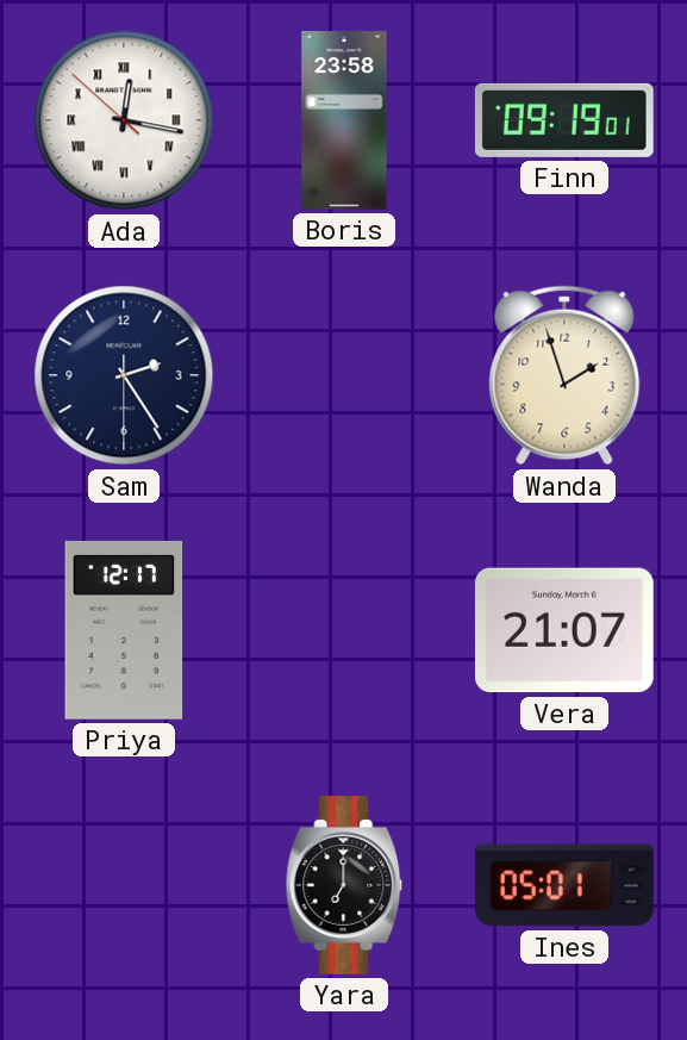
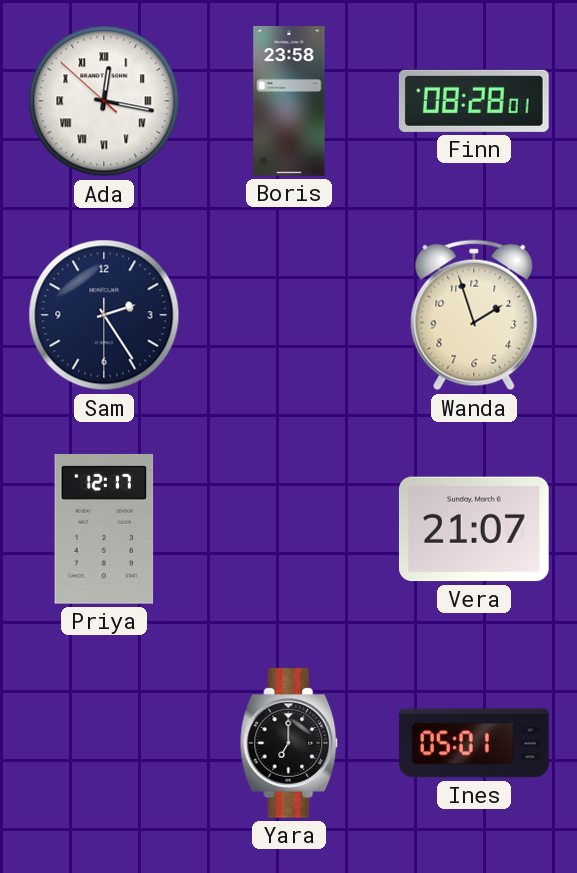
Finn: 09:19 -> 08:28 (474, 101)
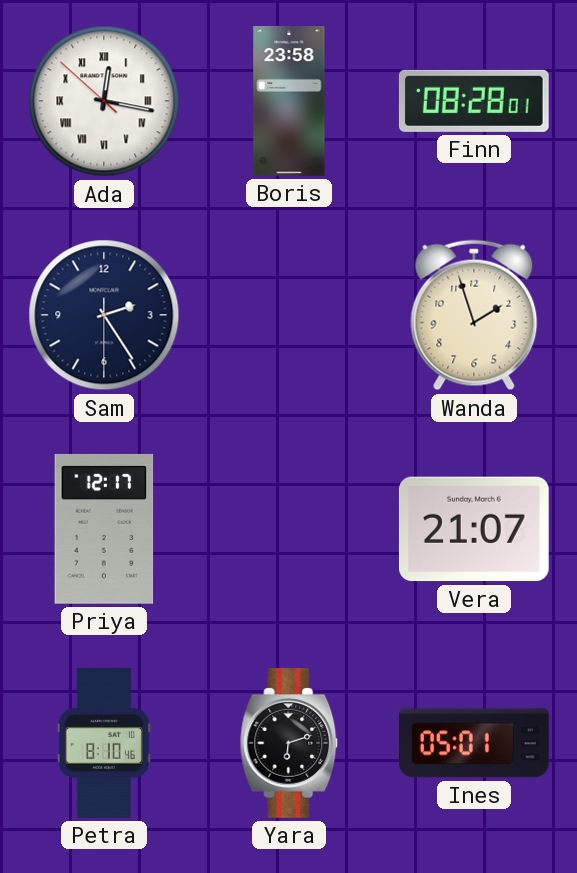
Petra: none -> 8:10 (104, 744)
Yara: 7:00 -> 6:12 (289, 744)
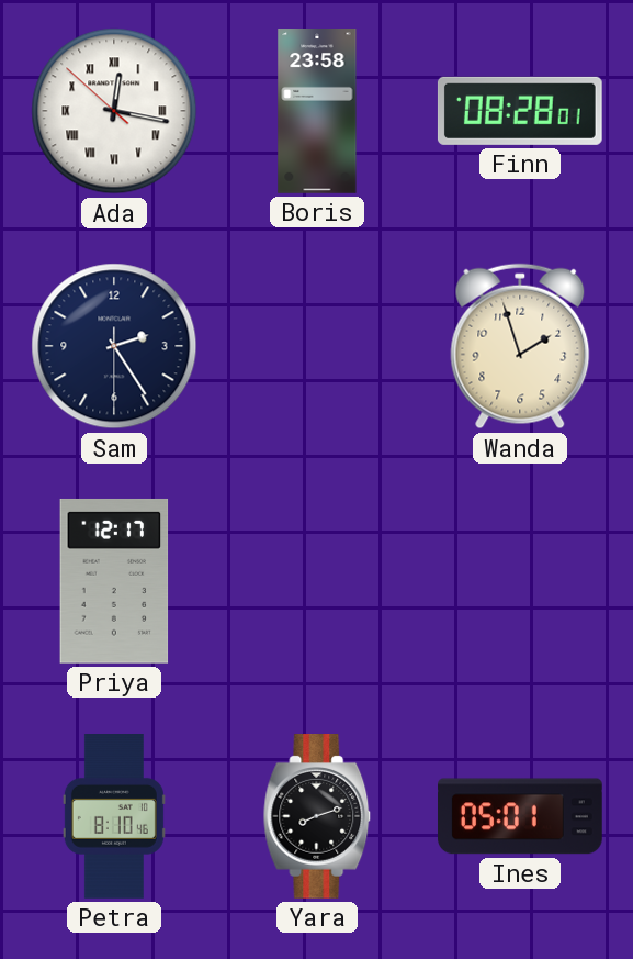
Vera: 21:07 -> none (474, 529)
Yara: 6:12 -> 8:12 (317, 817)
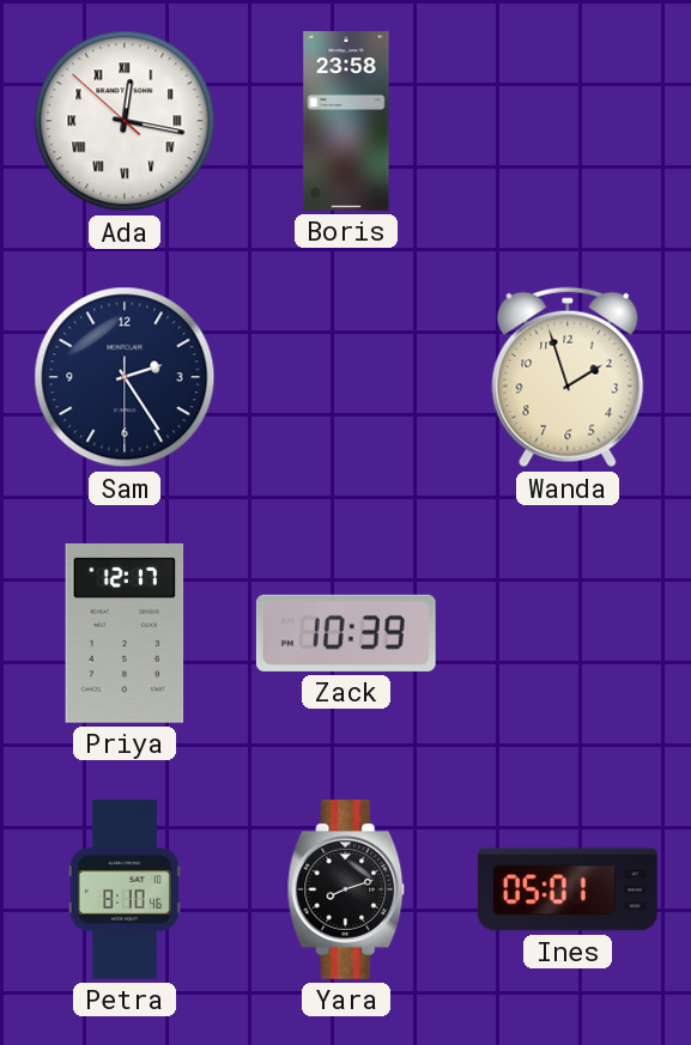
Finn: 08:28 -> none (520, 111)
Zack: none -> 10:39 (346, 633)
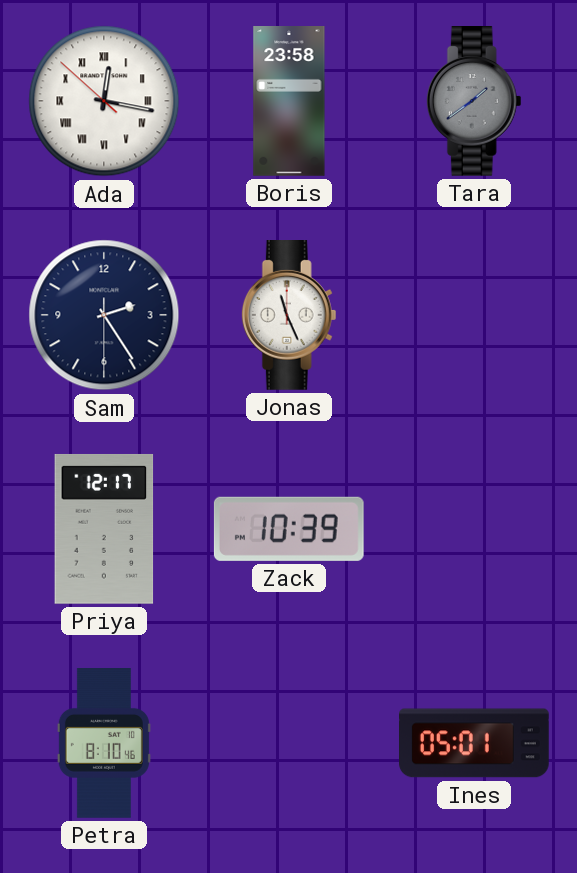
Tara: none -> 1:39 (474, 102)
Jonas: none -> 11:26 (289, 316)
Wanda: 1:57 -> none (568, 377)
Yara: 8:12 -> none (346, 891)
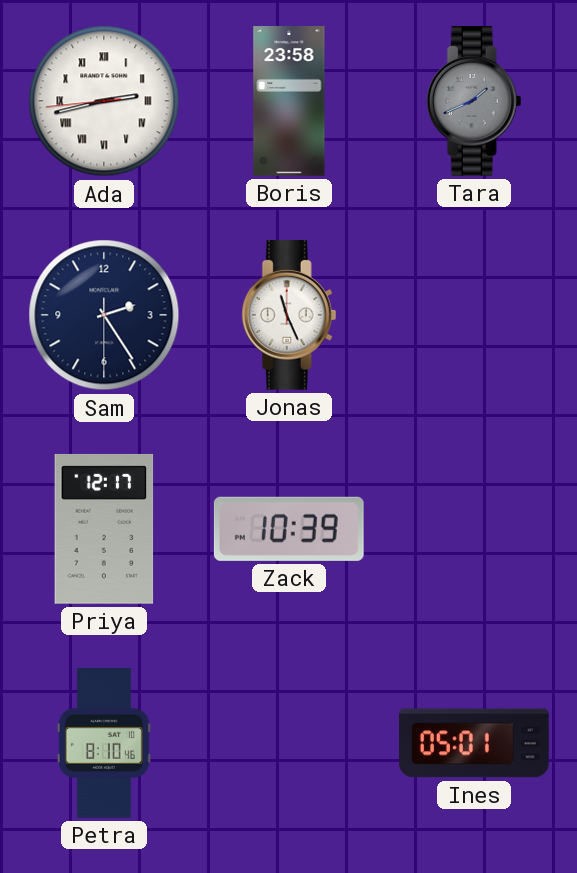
Ada: 12:16 -> 2:42 (104, 101)
Tara: 1:39 -> 1:41 (474, 102)
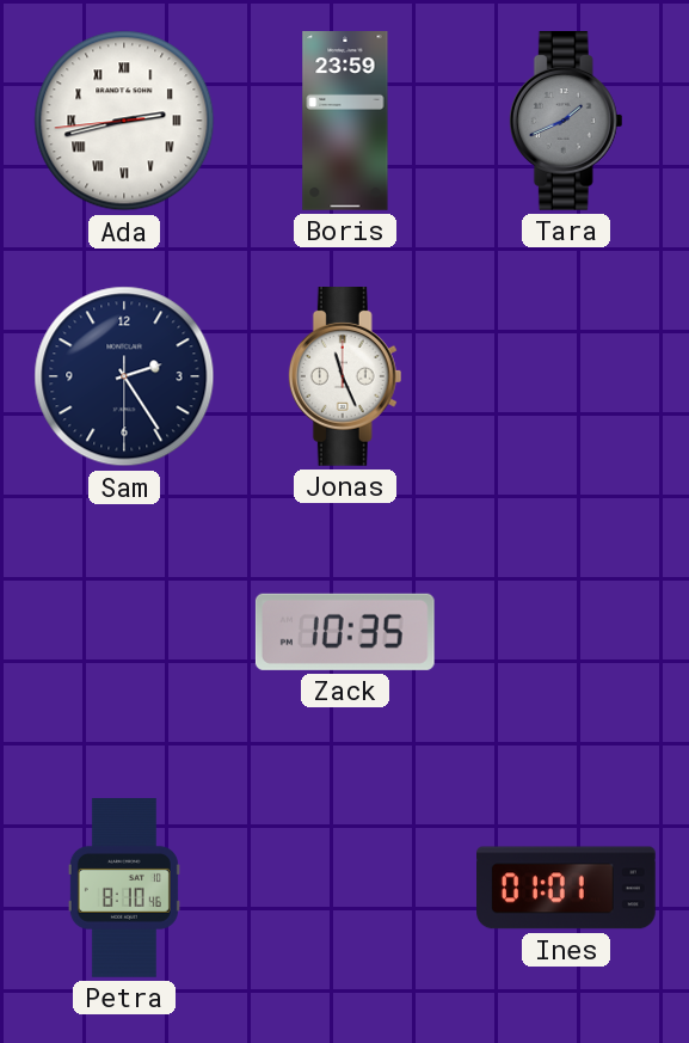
Boris: 23:58 -> 23:59 (345, 122)
Priya: 12:17 -> none (104, 529)
Zack: 10:39 -> 10:35 (345, 632)
Ines: 05:01 -> 01:01 (567, 888)
